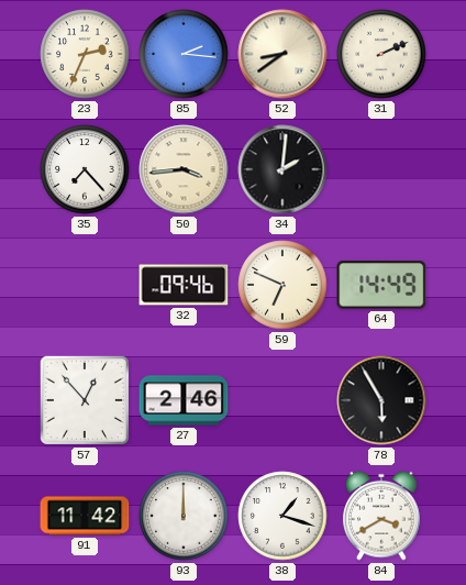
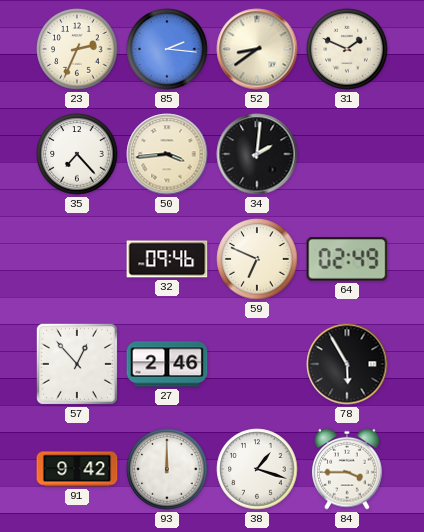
31: 2:11 -> 1:49 (347, 49)
64: 14:49 -> 02:49 (347, 259)
91: 11:42 -> 9:42 (77, 469)
84: 3:40 -> 3:45 (347, 469)
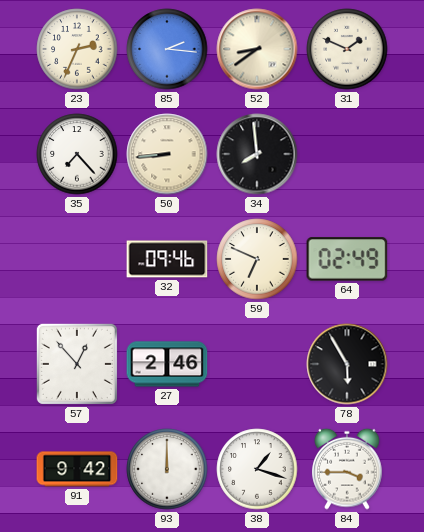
50: 3:44 -> 8:44 (167, 154)
34: 2:01 -> 7:59 (257, 154)
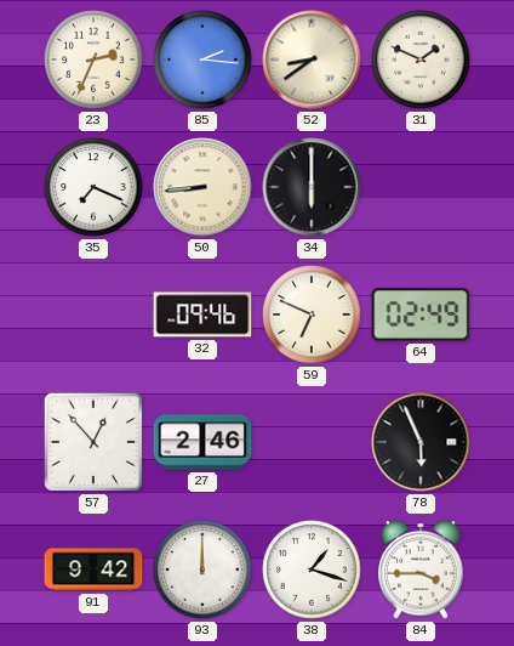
35: 7:23 -> 7:19 (93, 187)
34: 7:59 -> 6:00 (312, 187)
78: 5:55 -> 5:56 (421, 442)
